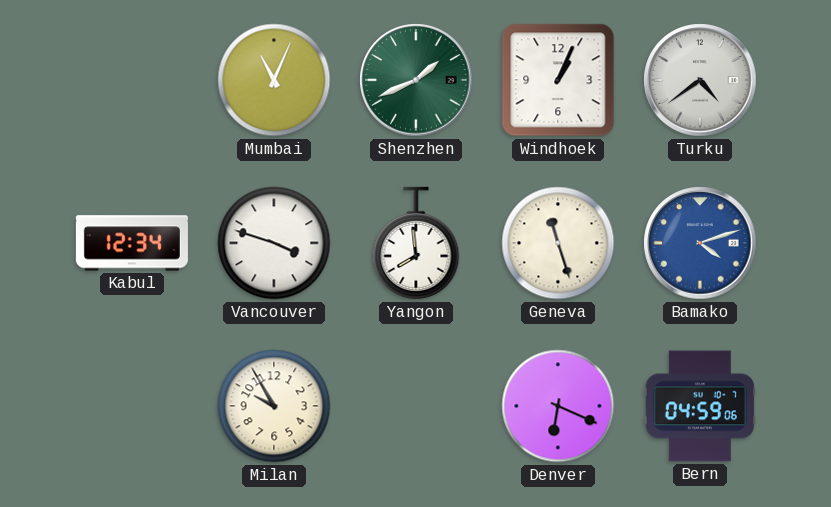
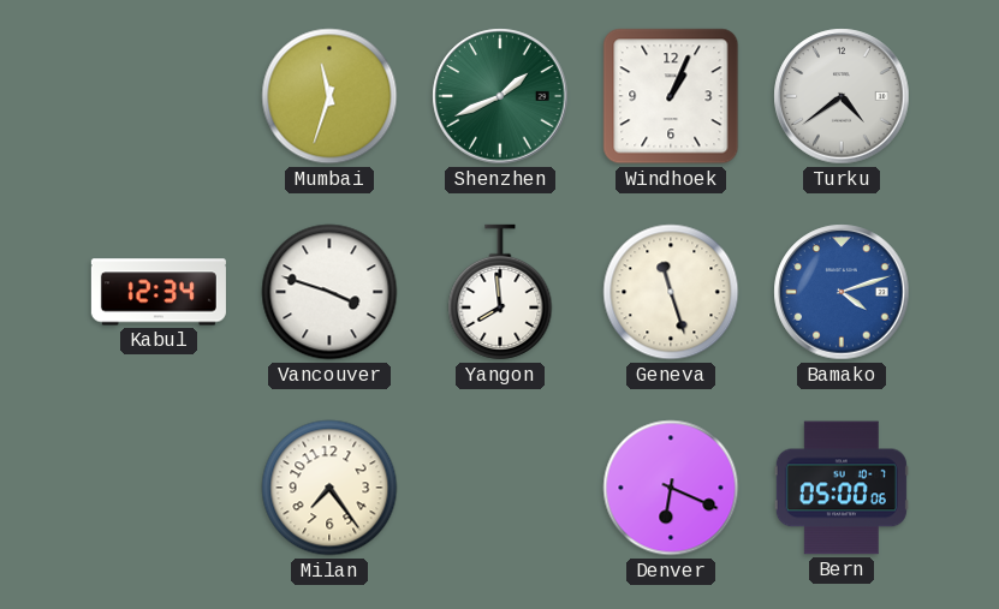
Mumbai: 11:04 -> 11:33 (329, 96)
Milan: 9:55 -> 7:24 (329, 488)
Bern: 04:59 -> 05:00 (842, 488)
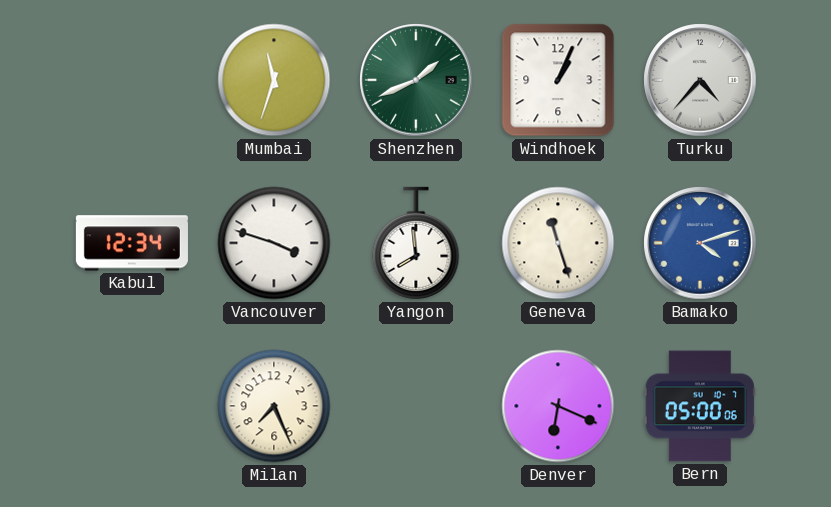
Turku: 4:39 -> 4:37 (700, 80)
Milan: 7:24 -> 7:26 (274, 406)
